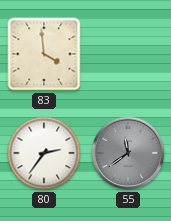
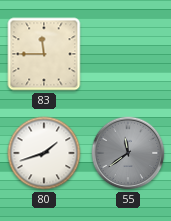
83: 3:59 -> 11:45 (44, 54)
80: 2:36 -> 1:42 (44, 153)
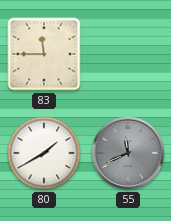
80: 1:42 -> 1:40 (44, 153)
55: 11:39 -> 11:41 (128, 153)
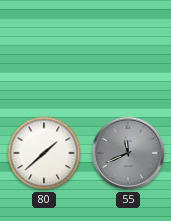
83: 11:45 -> none (44, 54)
80: 1:40 -> 1:38 (44, 153)
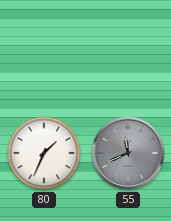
80: 1:38 -> 1:34 (44, 153)
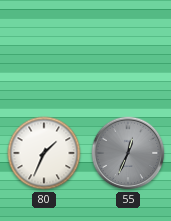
55: 11:41 -> 12:34 (128, 153)
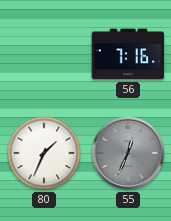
56: none -> 7:16 (128, 54)
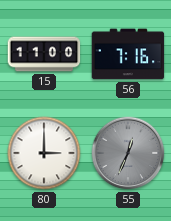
15: none -> 11:00 (44, 54)
80: 1:34 -> 3:00 (44, 153)
